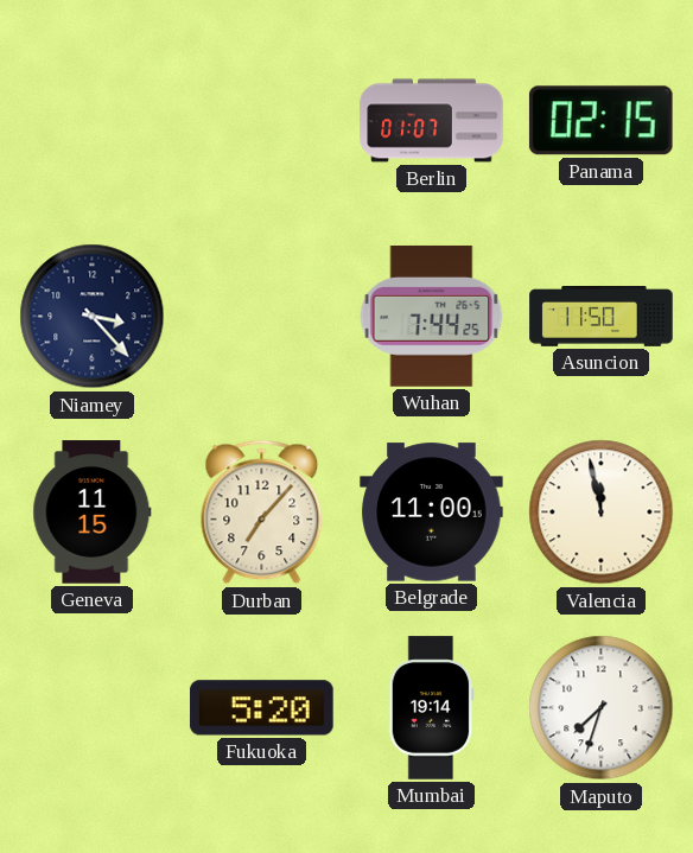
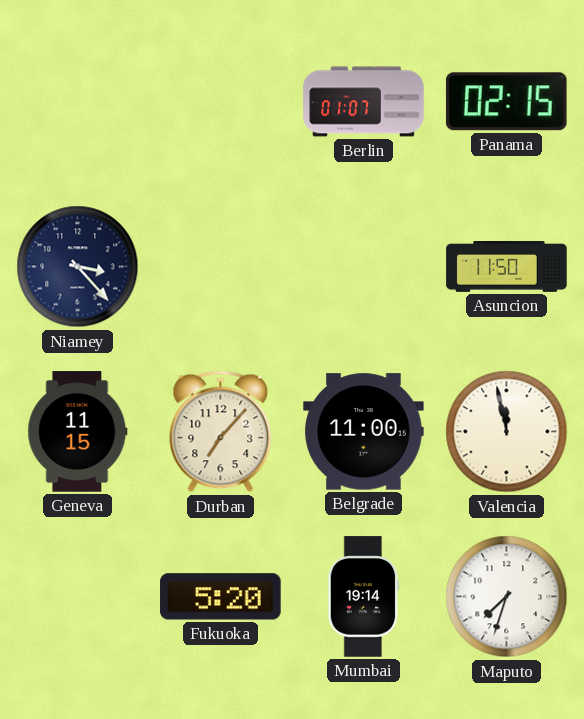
Wuhan: 7:44 -> none (432, 316)
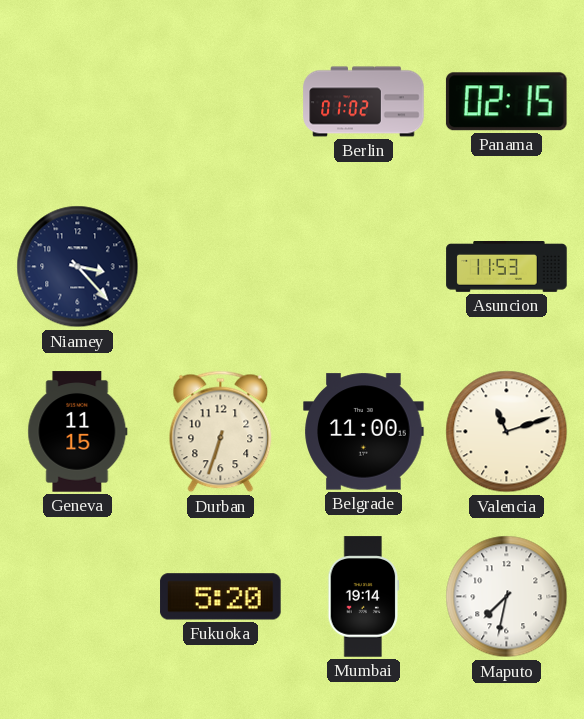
Berlin: 01:07 -> 01:02 (364, 102)
Asuncion: 11:50 -> 11:53 (507, 267)
Durban: 7:07 -> 6:33 (221, 432)
Valencia: 11:58 -> 11:12 (507, 432)
Maputo: 7:33 -> 7:32 (507, 597)
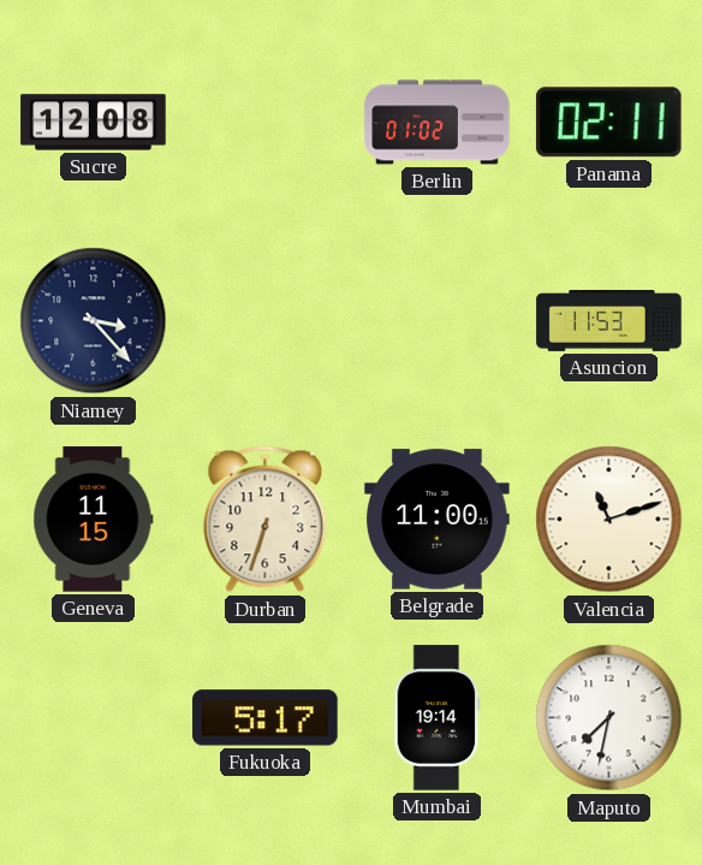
Sucre: none -> 12:08 (94, 123)
Panama: 02:15 -> 02:11 (608, 123)
Fukuoka: 5:20 -> 5:17 (266, 718)
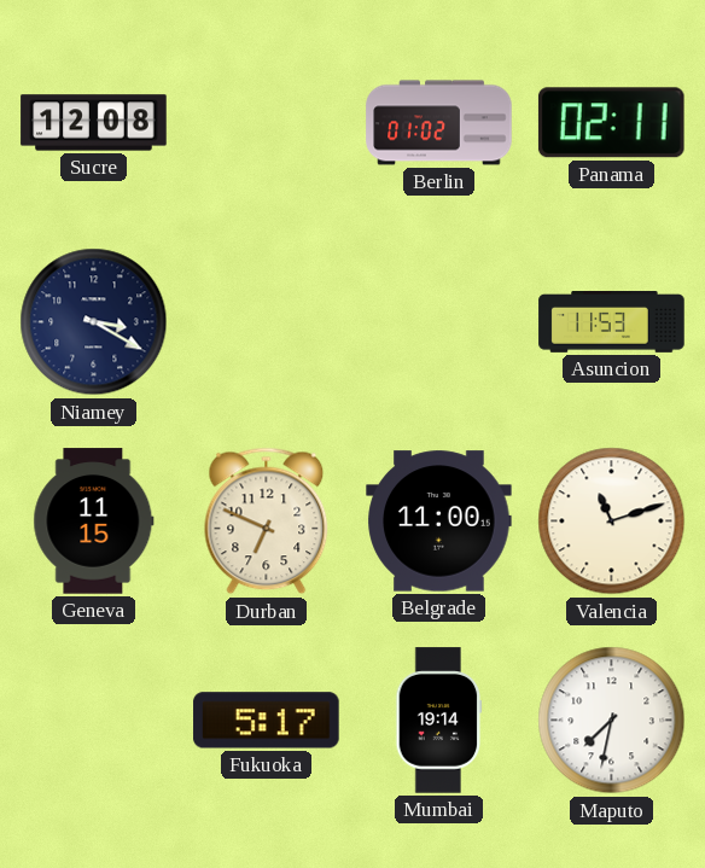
Niamey: 3:23 -> 3:20 (94, 322)
Durban: 6:33 -> 6:49 (267, 522)
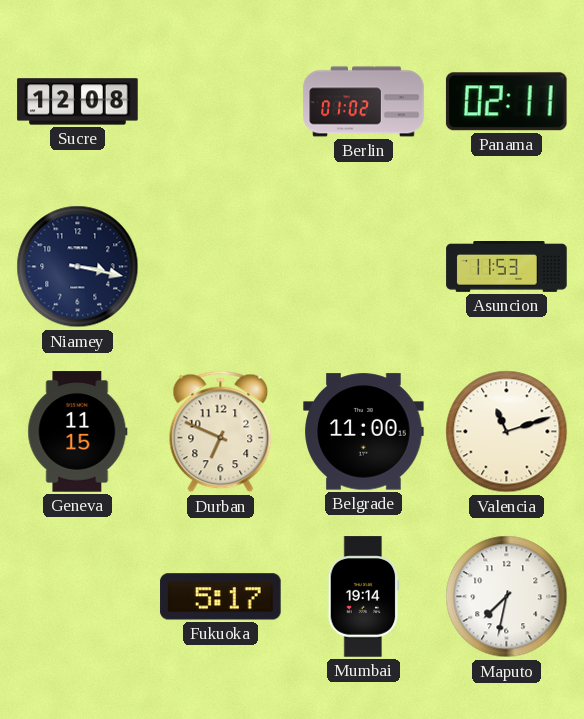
Niamey: 3:20 -> 3:17 (78, 267)
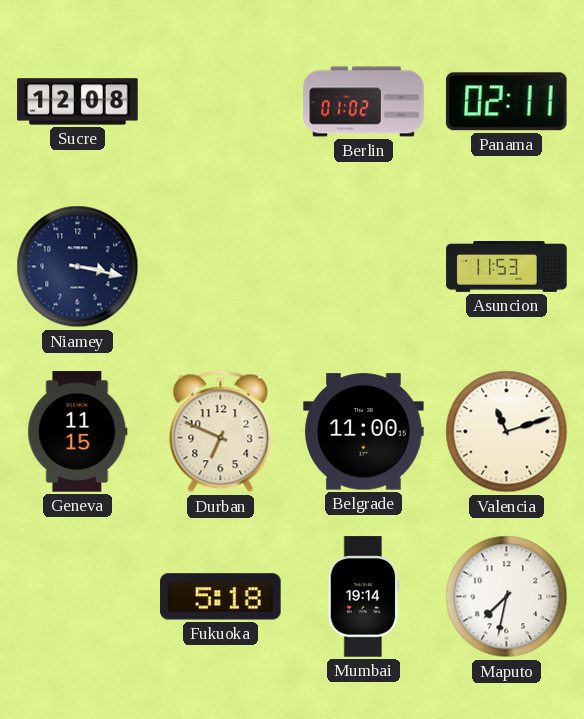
Fukuoka: 5:17 -> 5:18 (221, 597)
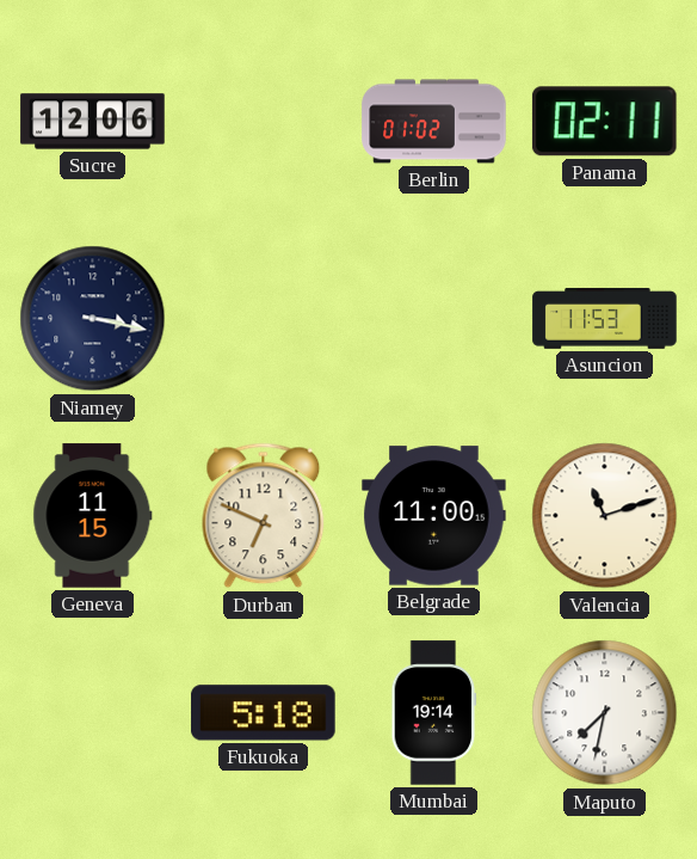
Sucre: 12:08 -> 12:06 (93, 122)
